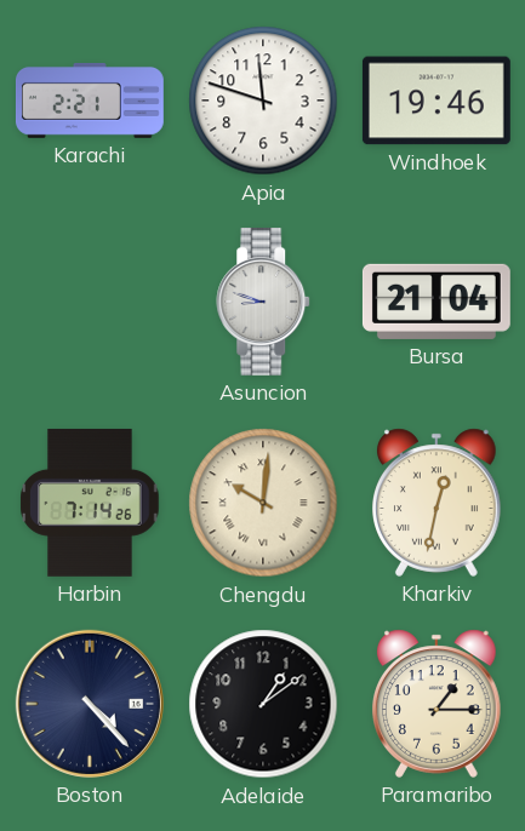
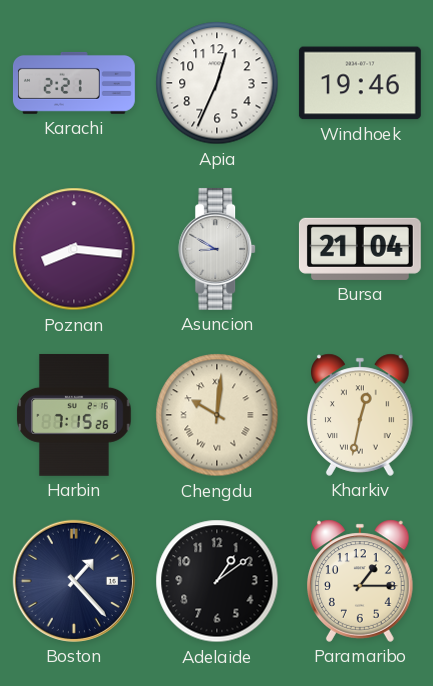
Apia: 11:48 -> 12:34 (217, 83)
Poznan: none -> 8:16 (74, 249)
Asuncion: 8:48 -> 8:50 (218, 249)
Harbin: 7:14 -> 7:15 (74, 415)
Boston: 4:23 -> 1:23 (74, 581)
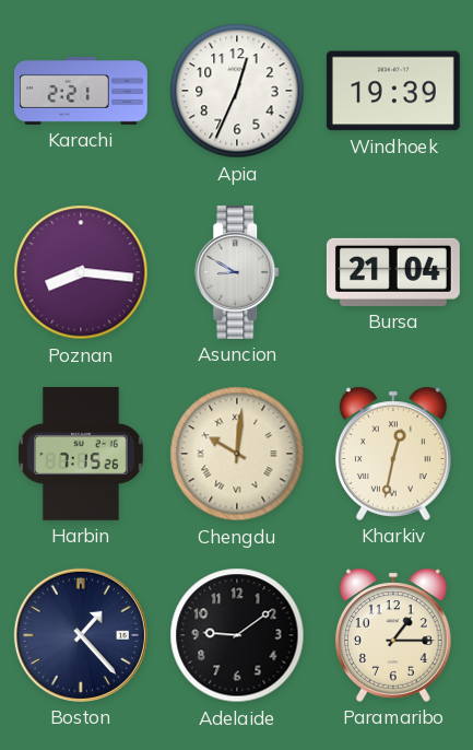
Windhoek: 19:46 -> 19:39 (393, 91)
Adelaide: 1:09 -> 9:09 (237, 635)
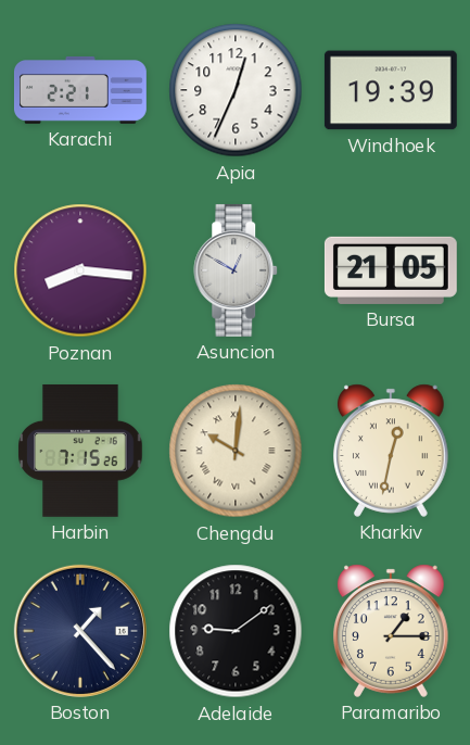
Asuncion: 8:50 -> 12:50 (237, 270)
Bursa: 21:04 -> 21:05 (391, 270)
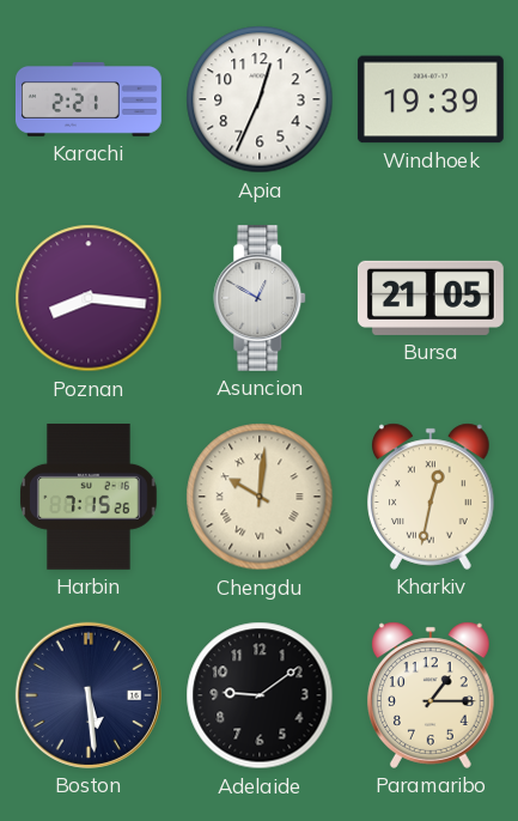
Boston: 1:23 -> 5:29 (89, 695)
